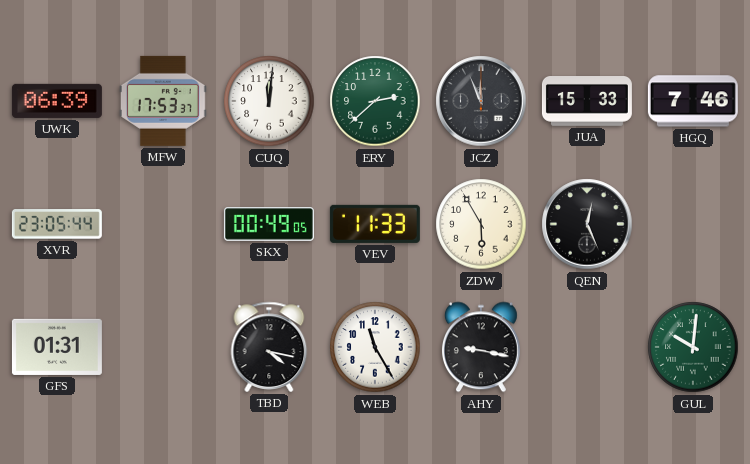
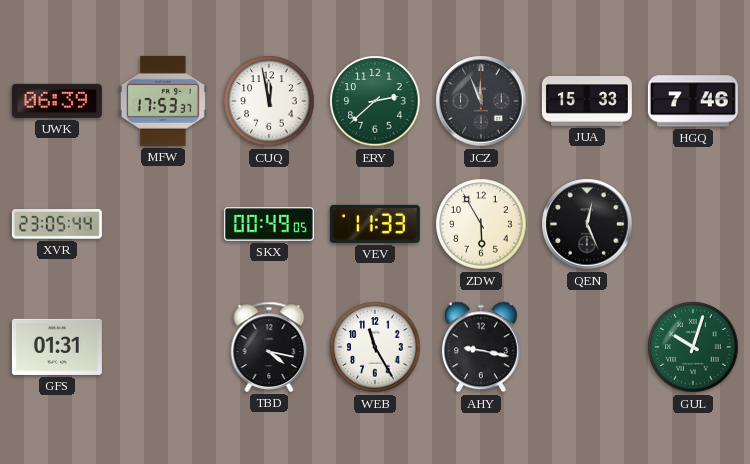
CUQ: 12:01 -> 11:58 (269, 101)
GUL: 10:01 -> 10:03 (693, 347)
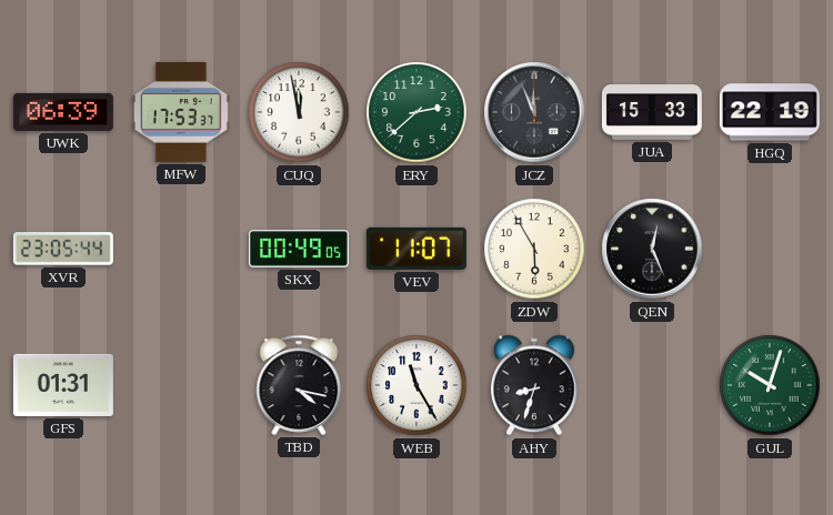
HGQ: 7:46 -> 22:19 (770, 112)
VEV: 11:33 -> 11:07 (416, 249)
AHY: 9:17 -> 8:33 (534, 385)
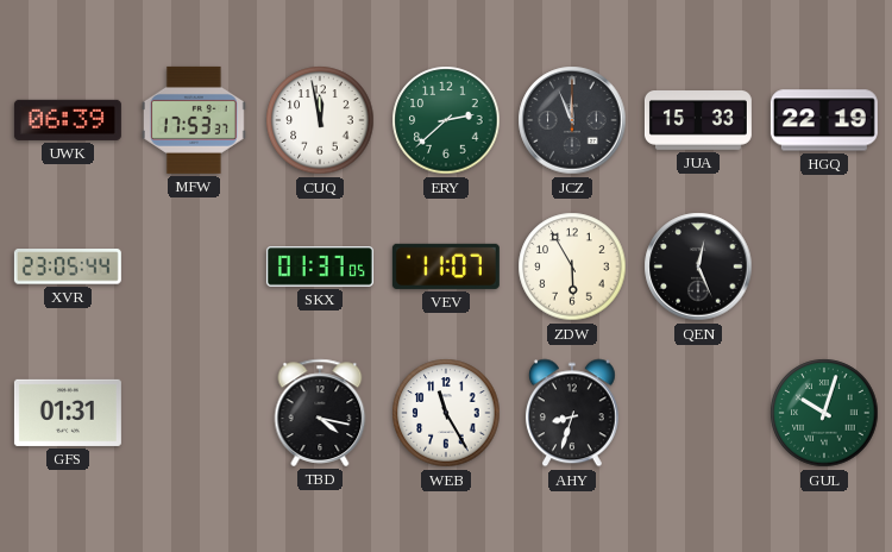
SKX: 00:49 -> 01:37 (320, 266)
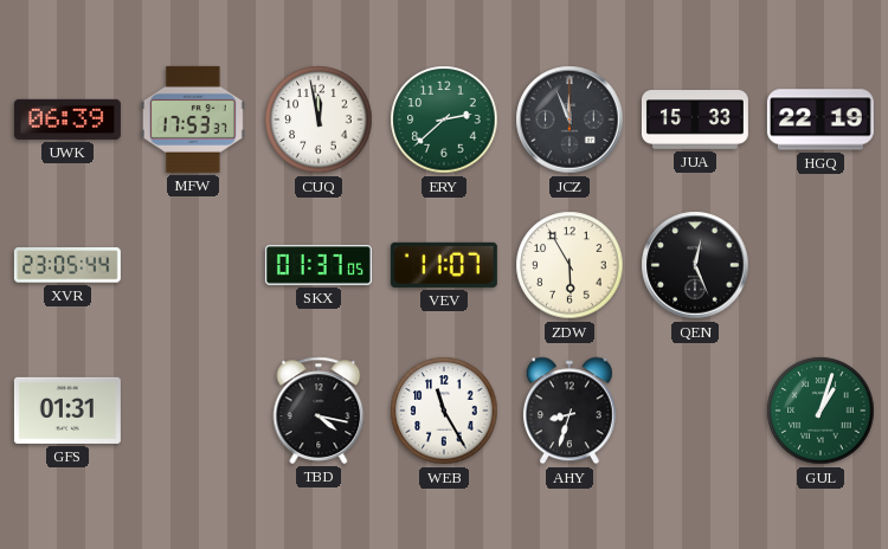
GUL: 10:03 -> 1:03 (821, 411)
